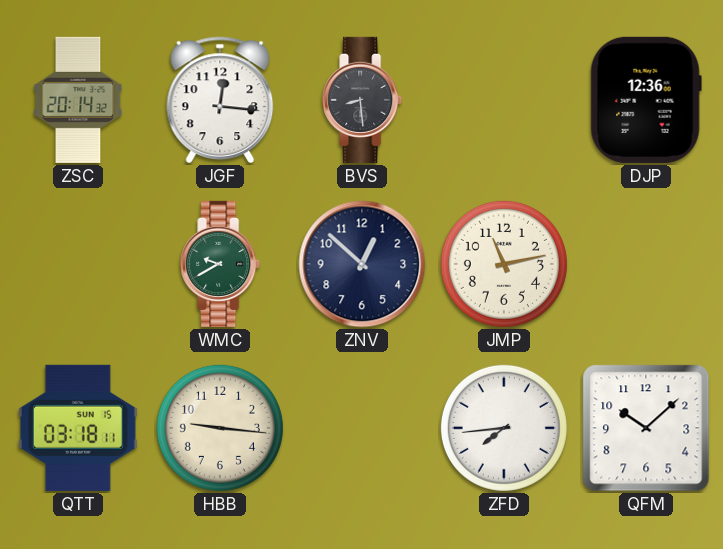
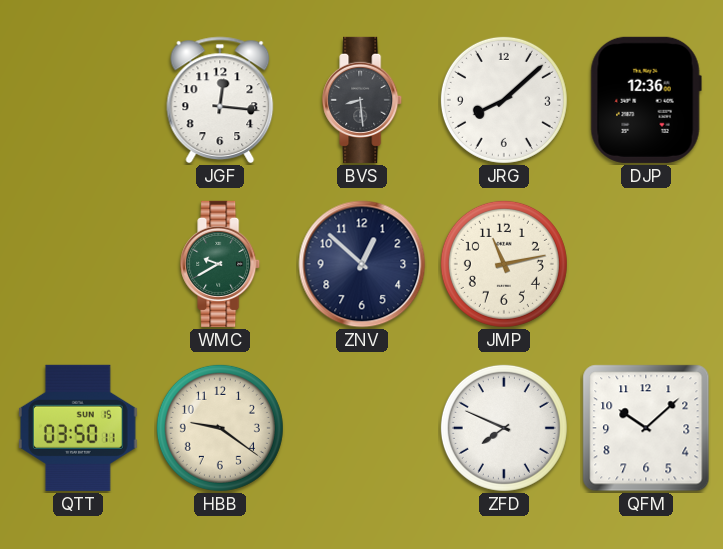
ZSC: 20:14 -> none (78, 100)
JRG: none -> 8:08 (504, 100)
QTT: 03:18 -> 03:50 (78, 428)
HBB: 9:16 -> 9:21 (220, 428)
ZFD: 7:44 -> 7:49 (504, 428)
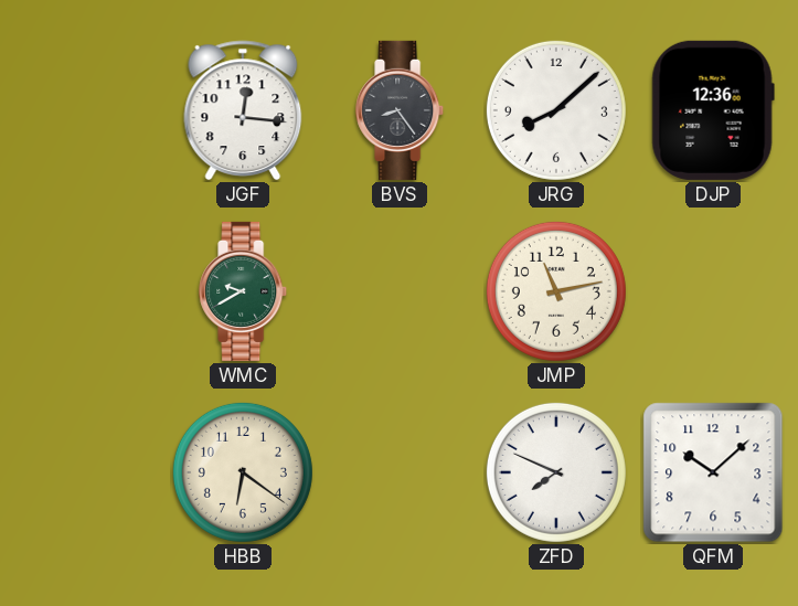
BVS: 8:29 -> 8:24 (401, 110)
ZNV: 12:52 -> none (362, 264)
QTT: 03:50 -> none (78, 428)
HBB: 9:21 -> 6:21 (243, 472)
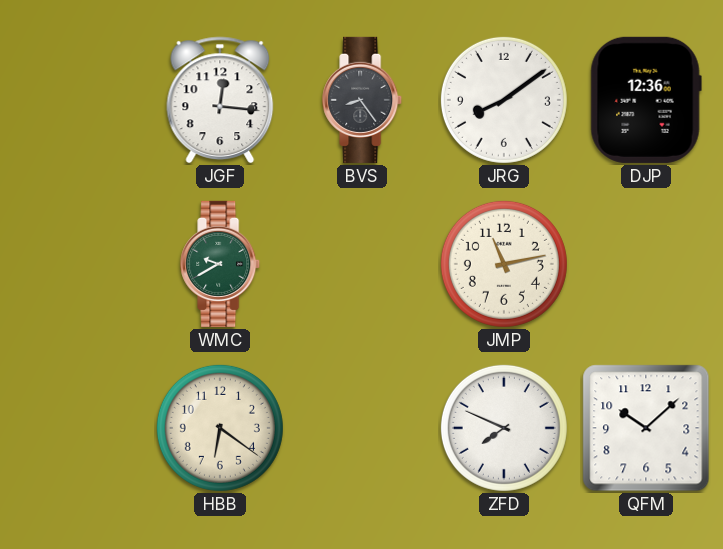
JRG: 8:08 -> 8:09 (504, 100)
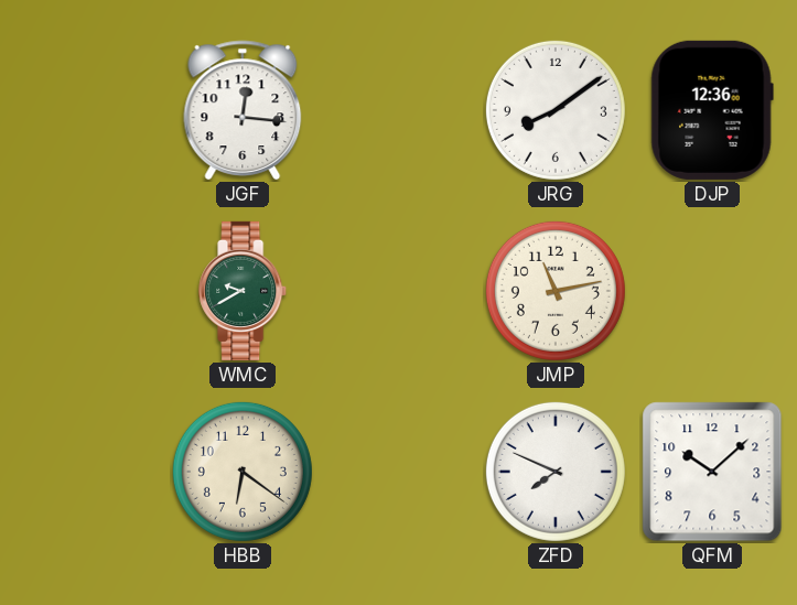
BVS: 8:24 -> none (363, 100)
